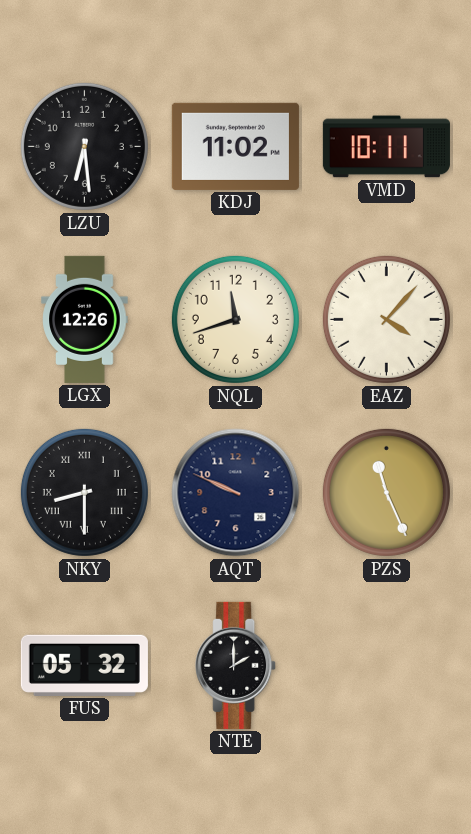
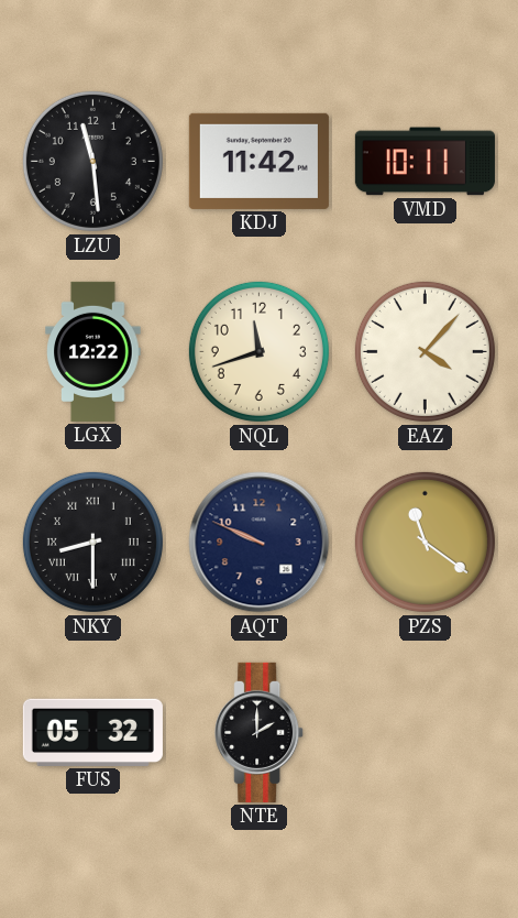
LZU: 6:29 -> 11:29 (92, 161)
KDJ: 11:02 -> 11:42 (258, 161)
LGX: 12:26 -> 12:22 (93, 351)
PZS: 11:26 -> 11:21 (425, 542)
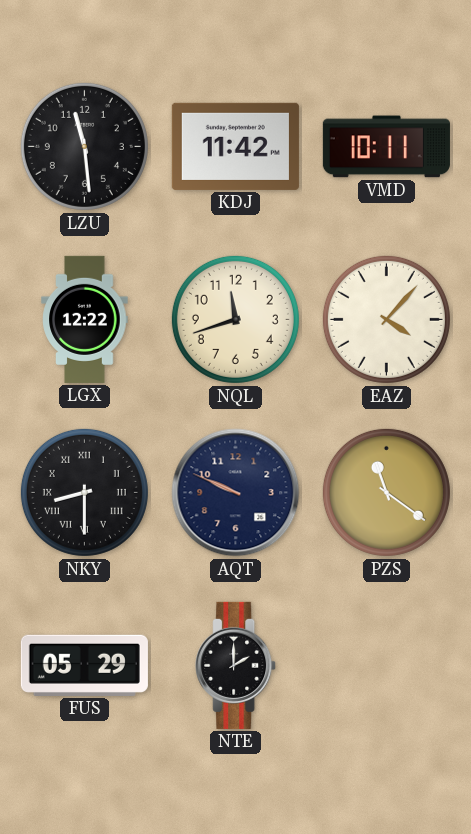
FUS: 05:32 -> 05:29 (84, 665)
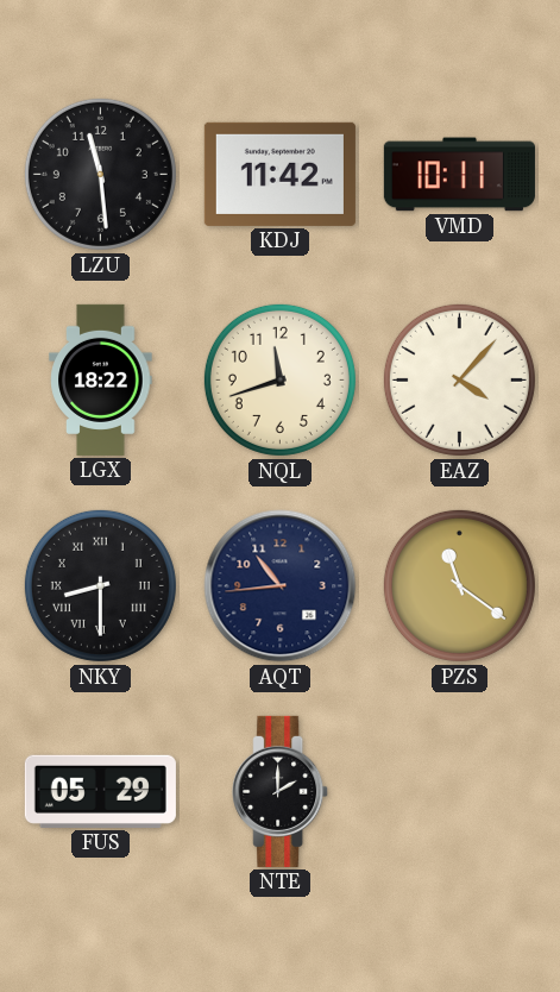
LGX: 12:22 -> 18:22 (101, 379)
AQT: 9:49 -> 10:44 (281, 586)
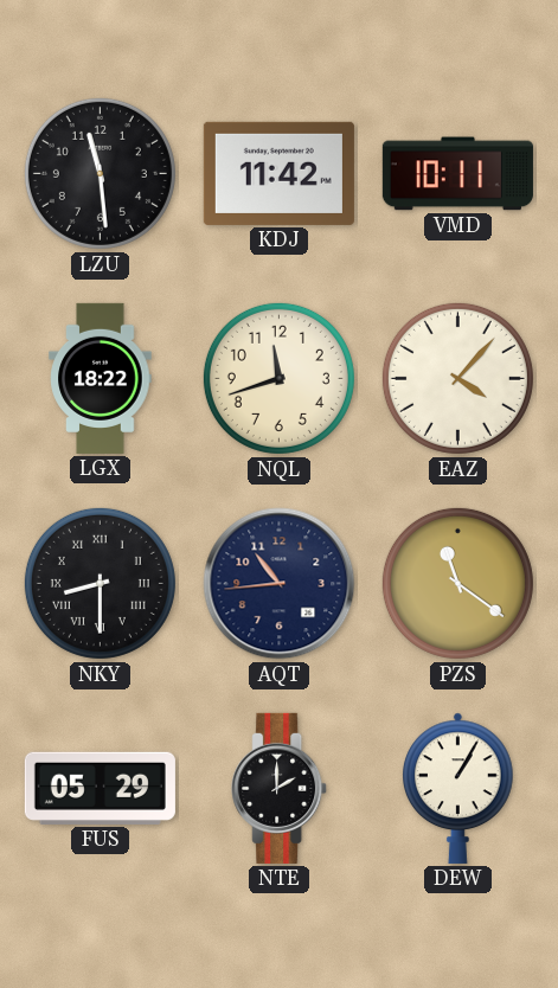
DEW: none -> 1:05 (458, 788)
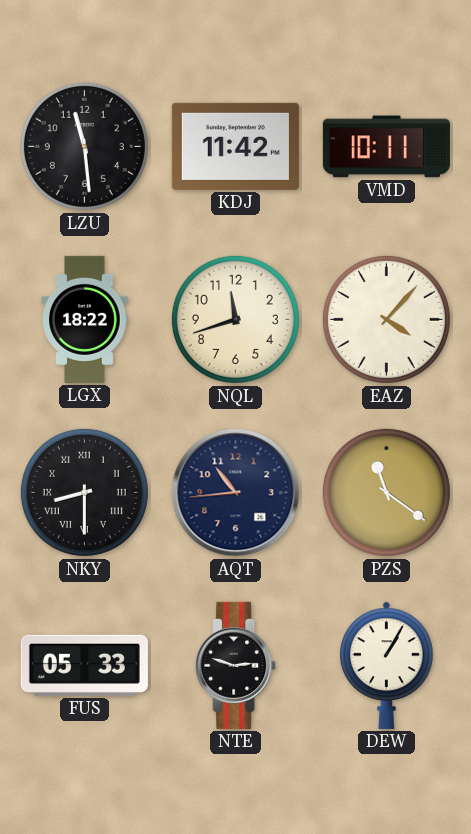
FUS: 05:29 -> 05:33 (84, 665)
NTE: 2:00 -> 2:48 (236, 665)
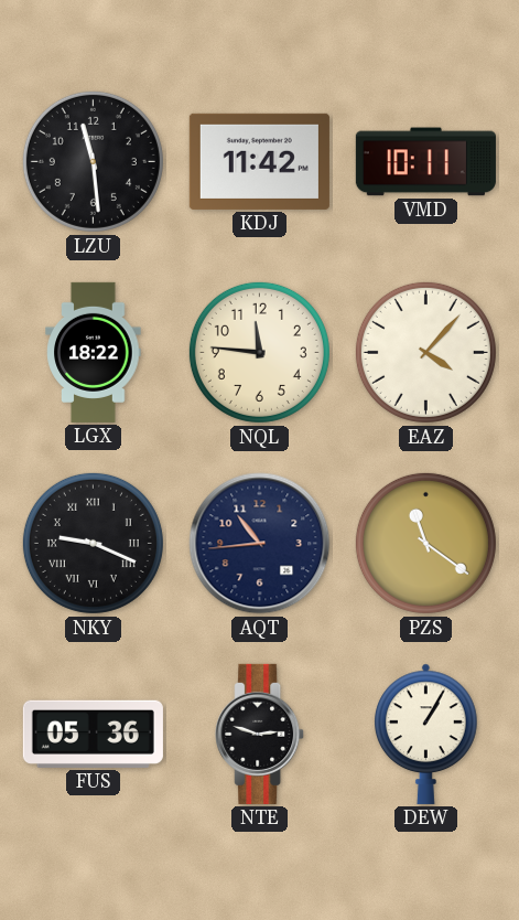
NQL: 11:42 -> 11:46 (259, 352)
NKY: 8:30 -> 9:19 (93, 543)
FUS: 05:33 -> 05:36 (93, 734)
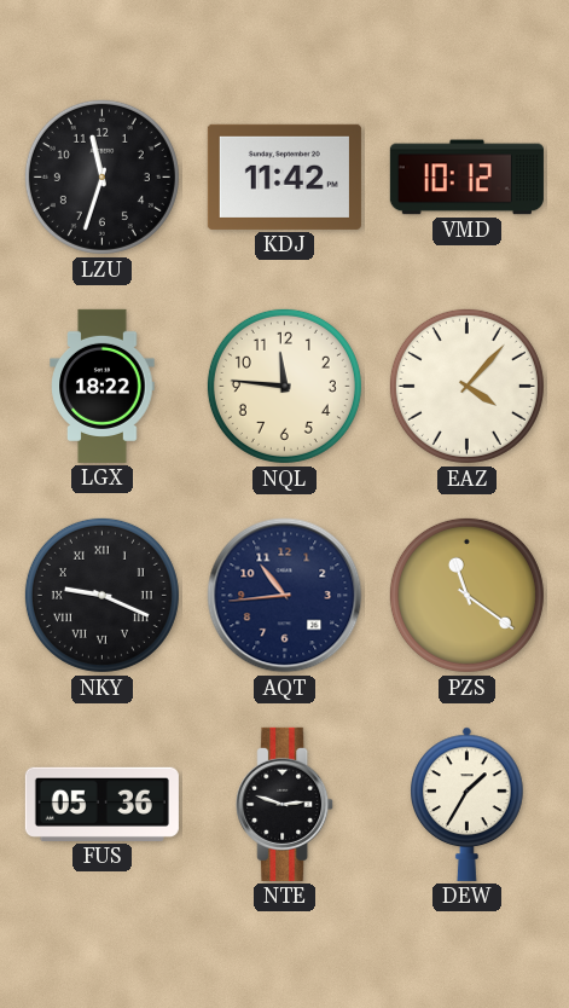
LZU: 11:29 -> 11:33 (101, 176)
VMD: 10:11 -> 10:12 (466, 178)
DEW: 1:05 -> 1:35 (468, 804)
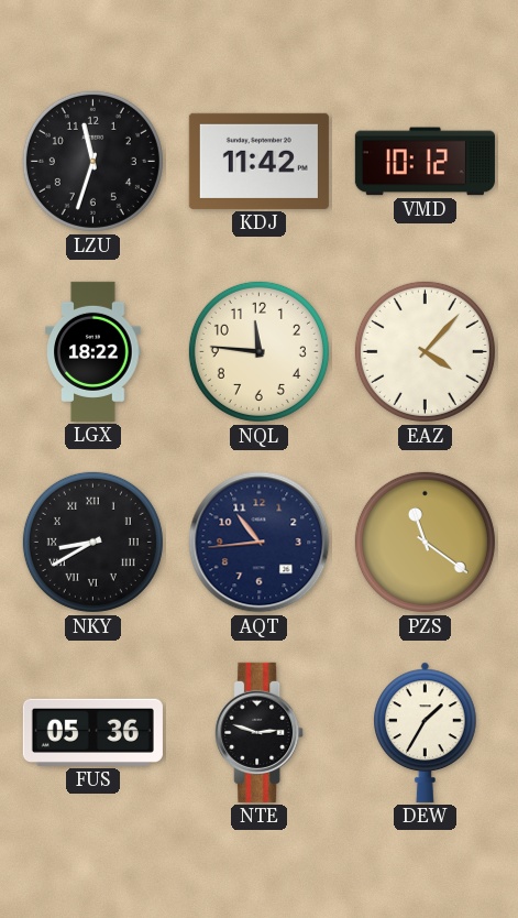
NKY: 9:19 -> 8:40 (92, 542)
